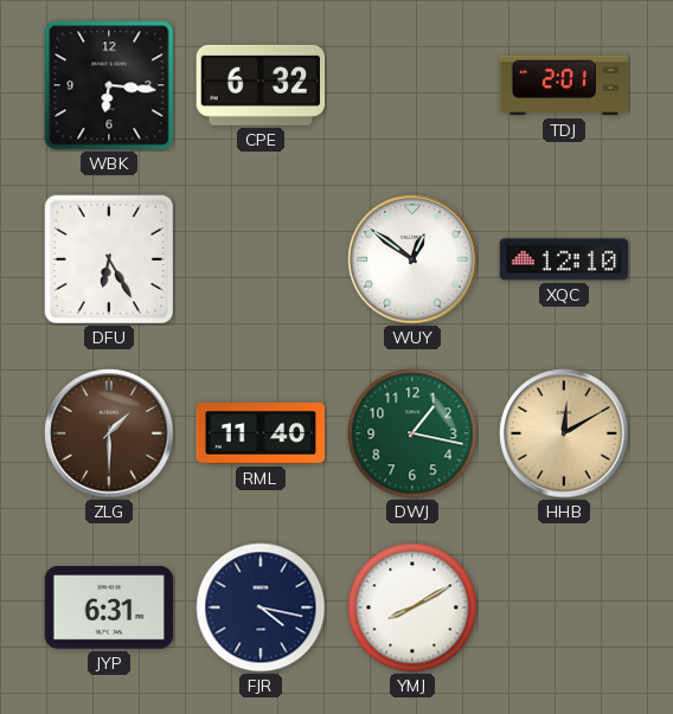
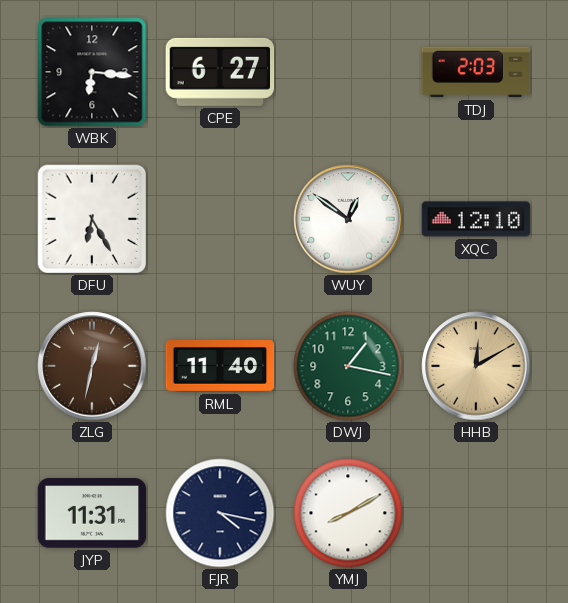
CPE: 6:32 -> 6:27 (220, 72)
TDJ: 2:01 -> 2:03 (476, 72)
ZLG: 1:30 -> 12:32 (92, 366)
JYP: 6:31 -> 11:31 (92, 513)
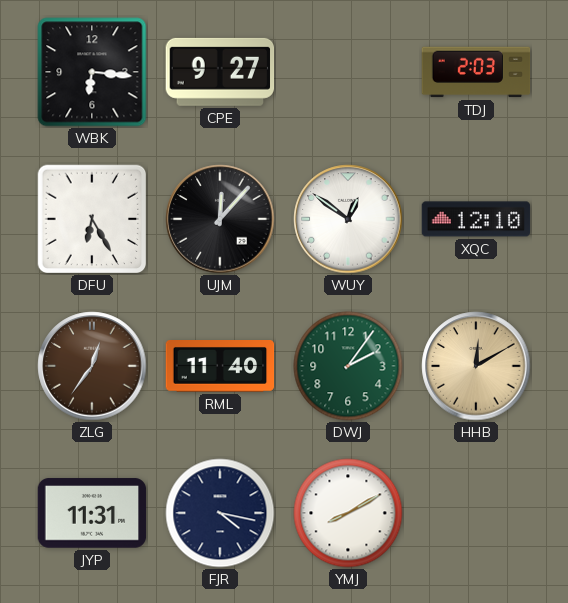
CPE: 6:27 -> 9:27 (220, 72)
UJM: none -> 12:07 (220, 219)
ZLG: 12:32 -> 12:36 (92, 366)
DWJ: 1:17 -> 2:06 (348, 366)
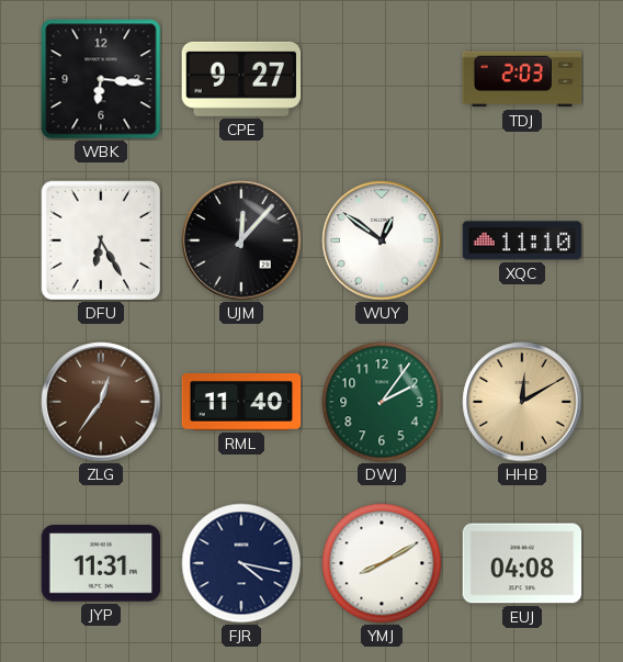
XQC: 12:10 -> 11:10 (522, 240)
EUJ: none -> 04:08 (522, 563)
